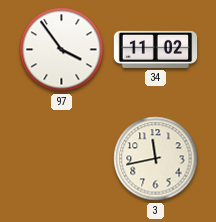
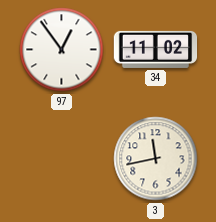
97: 3:54 -> 12:54 (62, 50)
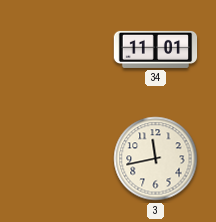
97: 12:54 -> none (62, 50)
34: 11:02 -> 11:01 (156, 49)
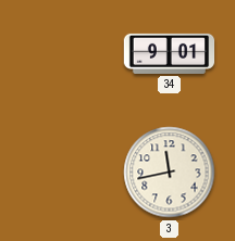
34: 11:01 -> 9:01 (170, 53)
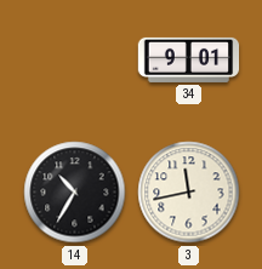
14: none -> 10:35 (75, 193)
